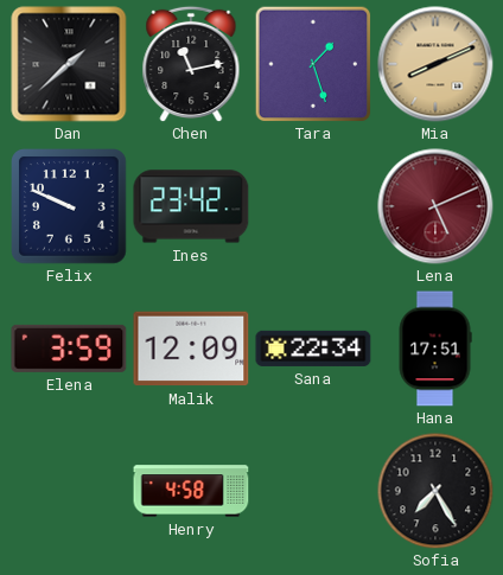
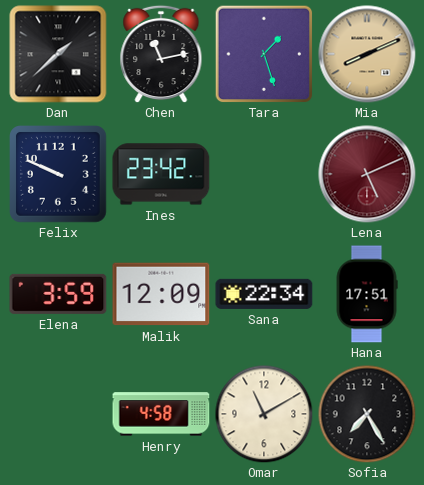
Omar: none -> 11:10 (264, 414)
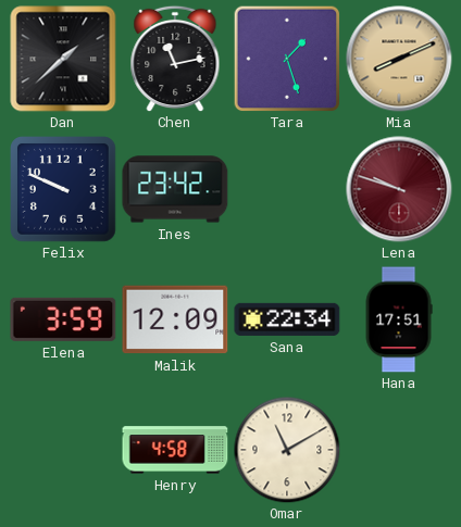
Lena: 5:11 -> 9:48 (399, 189)
Sofia: 7:25 -> none (367, 414)
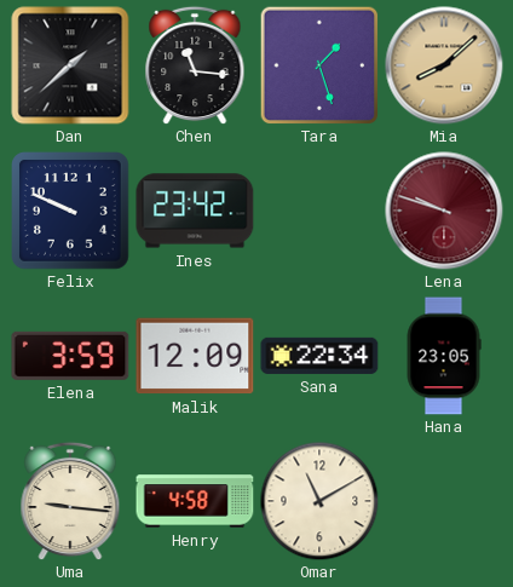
Chen: 11:13 -> 11:16 (195, 65)
Mia: 8:11 -> 8:08 (444, 65)
Hana: 17:51 -> 23:05 (444, 356)
Uma: none -> 9:16 (70, 501)
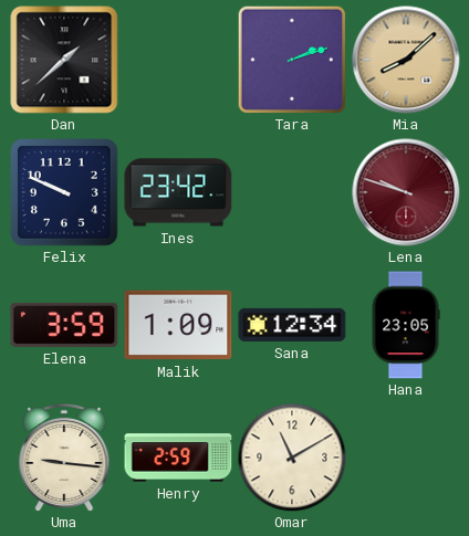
Chen: 11:16 -> none (195, 65)
Tara: 1:27 -> 2:12 (292, 60)
Malik: 12:09 -> 1:09 (178, 325)
Sana: 22:34 -> 12:34 (292, 325)
Henry: 4:58 -> 2:59 (178, 458)
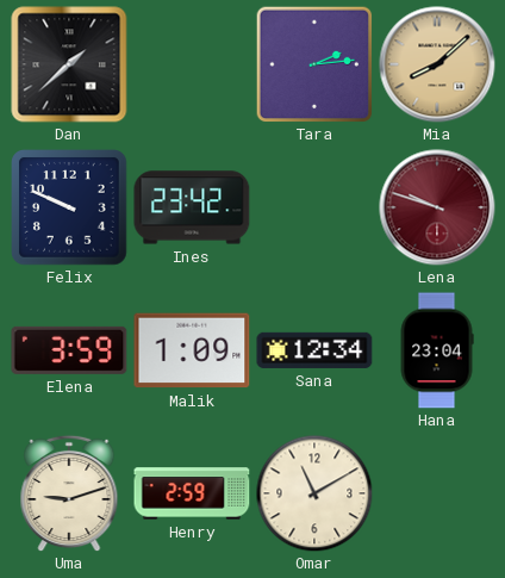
Tara: 2:12 -> 2:14 (314, 64)
Hana: 23:05 -> 23:04 (437, 350)
Uma: 9:16 -> 9:12 (69, 493)
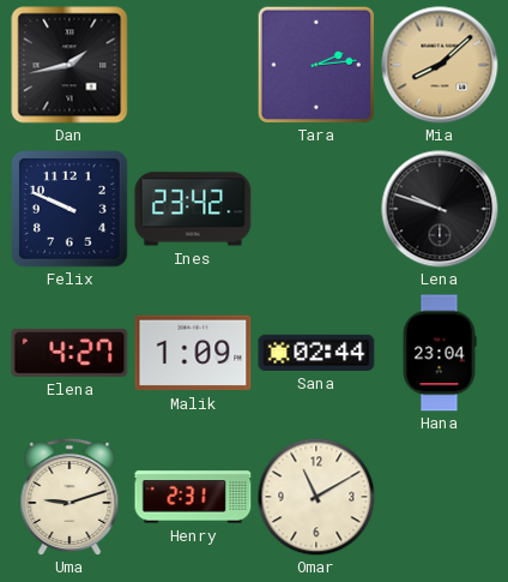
Dan: 1:38 -> 1:43 (69, 65)
Lena dial: burgundy -> black (440, 209)
Elena: 3:59 -> 4:27 (69, 353)
Sana: 12:34 -> 02:44 (316, 353)
Henry: 2:59 -> 2:31 (193, 497)
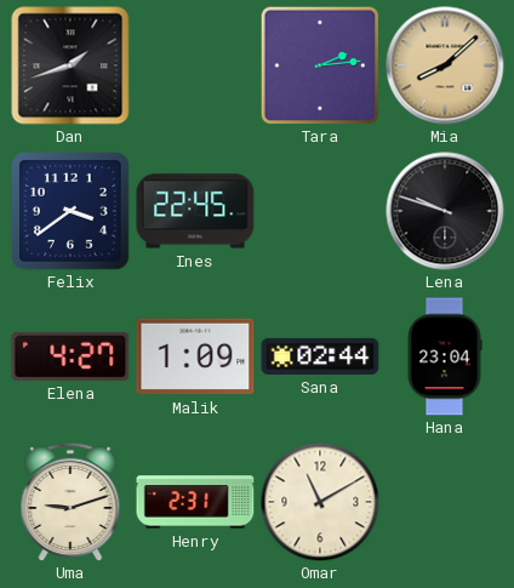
Dan: 1:43 -> 1:42 (70, 65)
Felix: 9:49 -> 3:39 (72, 212)
Ines: 23:42 -> 22:45 (195, 211)
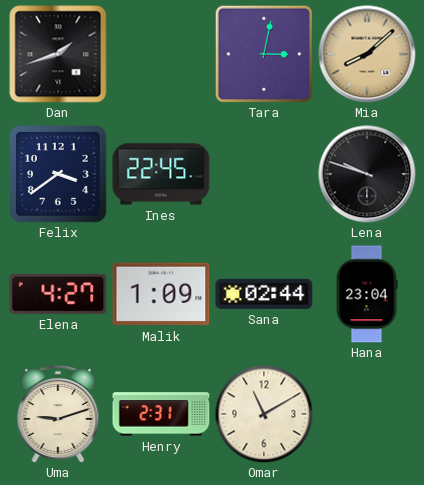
Tara: 2:14 -> 3:02 (264, 54)
